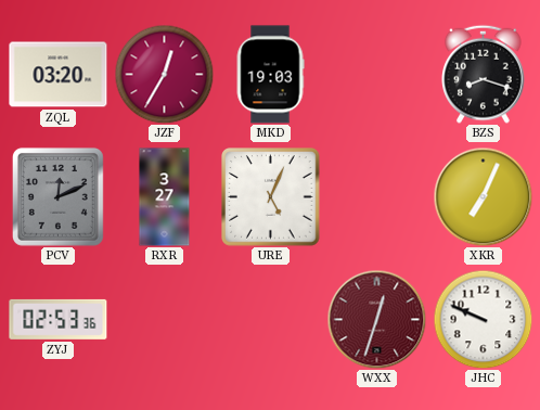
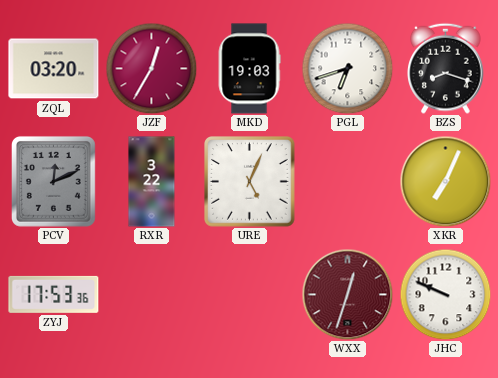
PGL: none -> 6:42 (347, 68)
RXR: 3:27 -> 3:22 (152, 182)
ZYJ: 02:53 -> 17:53 (54, 294)
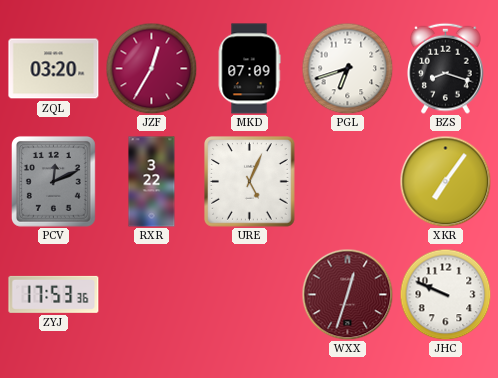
MKD: 19:03 -> 07:09 (249, 69)
XKR: 7:04 -> 7:06 (445, 181)
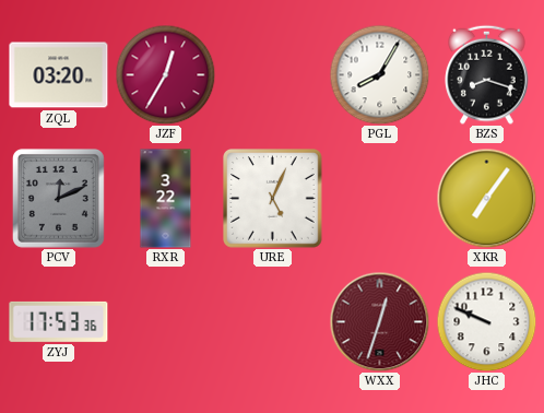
MKD: 07:09 -> none (249, 69)
PGL: 6:42 -> 8:05 (379, 74)
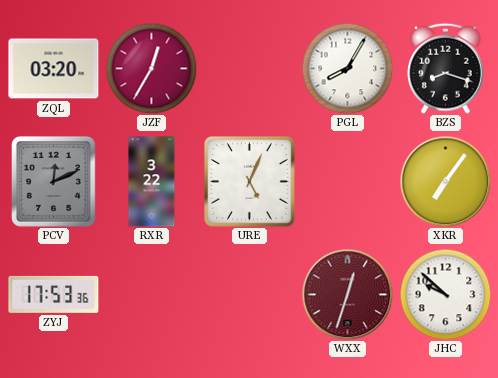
JHC: 9:49 -> 9:52 (445, 294)
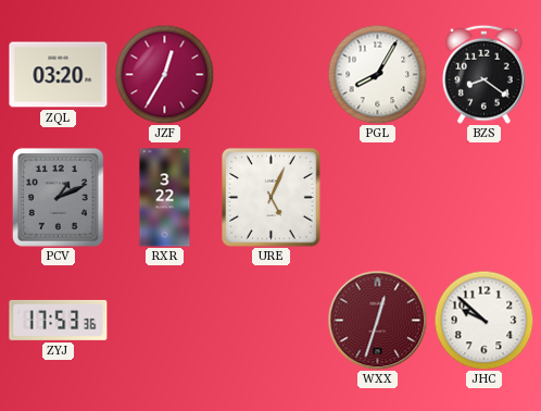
BZS: 8:18 -> 8:21 (485, 74)
PCV: 12:11 -> 1:11 (58, 197)
XKR: 7:06 -> none (445, 181)
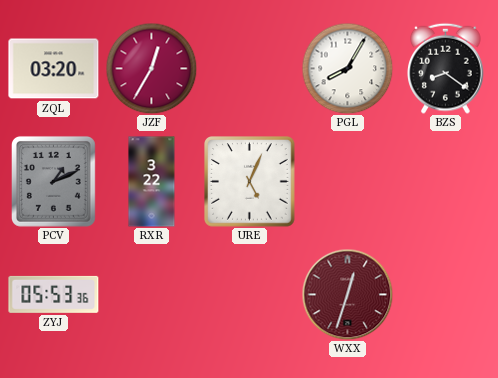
ZYJ: 17:53 -> 05:53 (54, 294)
JHC: 9:52 -> none (483, 320)
